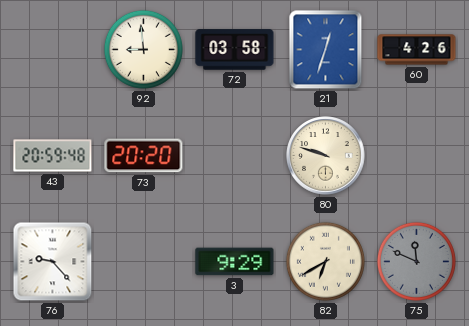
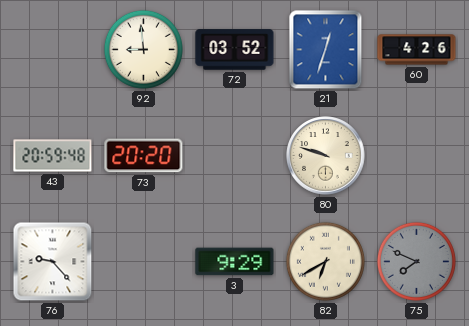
72: 03:58 -> 03:52 (235, 50)
75: 11:49 -> 7:49 (416, 261)
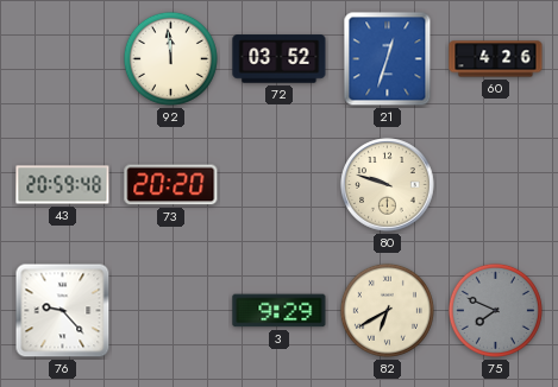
92: 8:59 -> 11:59 (170, 58)
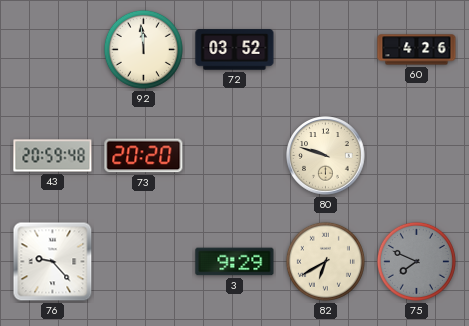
21: 12:33 -> none (388, 59)
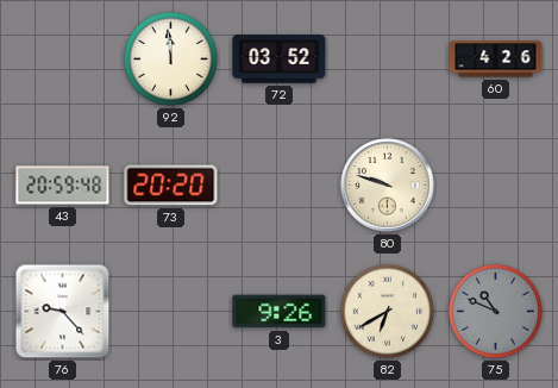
3: 9:29 -> 9:26 (280, 312)
75: 7:49 -> 10:49 (495, 311)
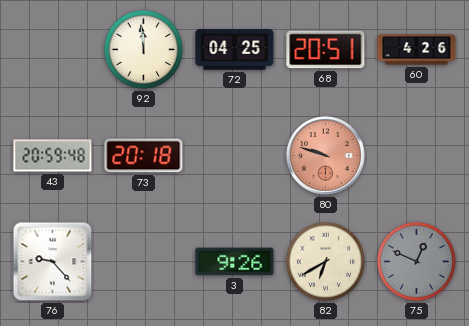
72: 03:52 -> 04:25 (235, 50)
68: none -> 20:51 (326, 50)
73: 20:20 -> 20:18 (144, 156)
80 dial: cream -> salmon (326, 156)
75: 10:49 -> 12:49 (416, 261)
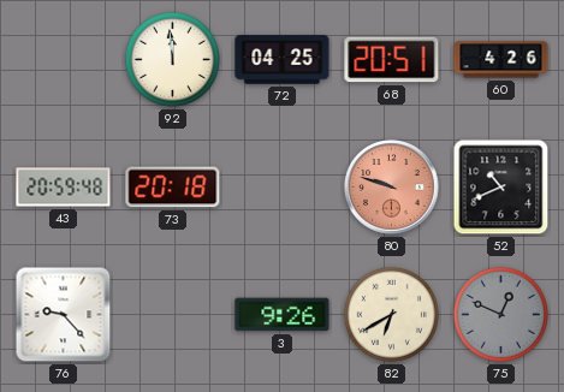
52: none -> 10:41 (501, 188)
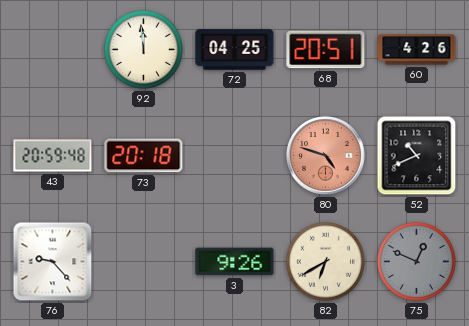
80: 9:48 -> 4:48 (326, 156)
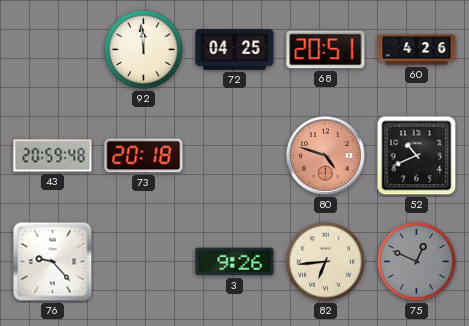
82: 6:40 -> 6:44 (325, 261)
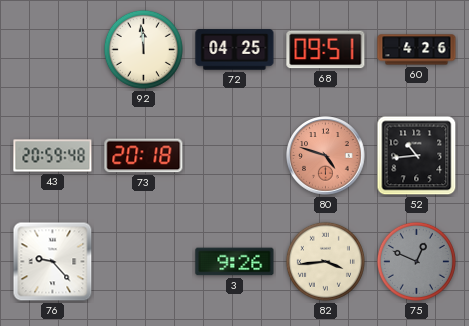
68: 20:51 -> 09:51 (326, 50)
52: 10:41 -> 10:44 (417, 156)
82: 6:44 -> 3:44 (325, 261)
